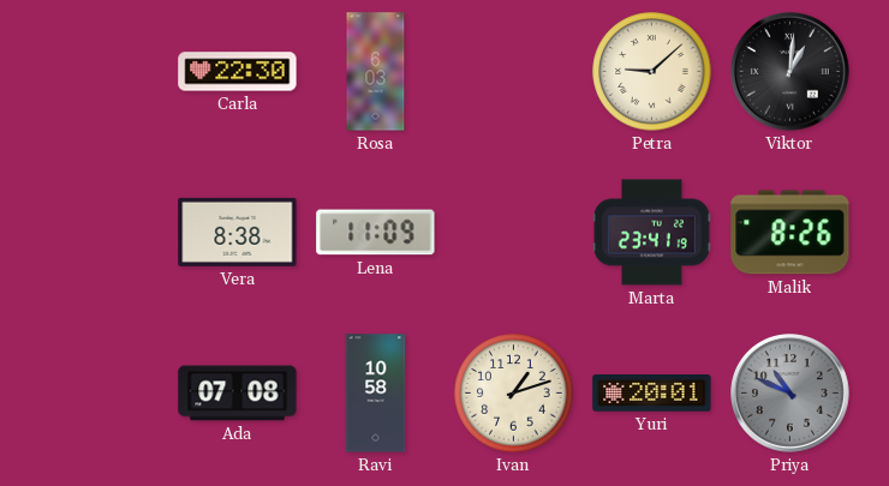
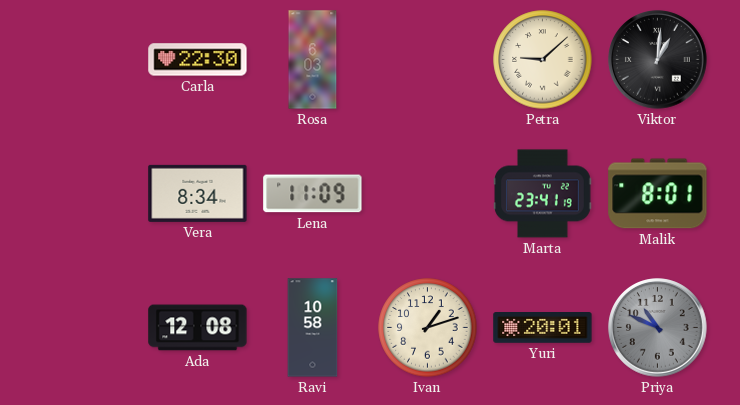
Vera: 8:38 -> 8:34 (198, 193)
Malik: 8:26 -> 8:01 (658, 194)
Ada: 07:08 -> 12:08 (198, 328)
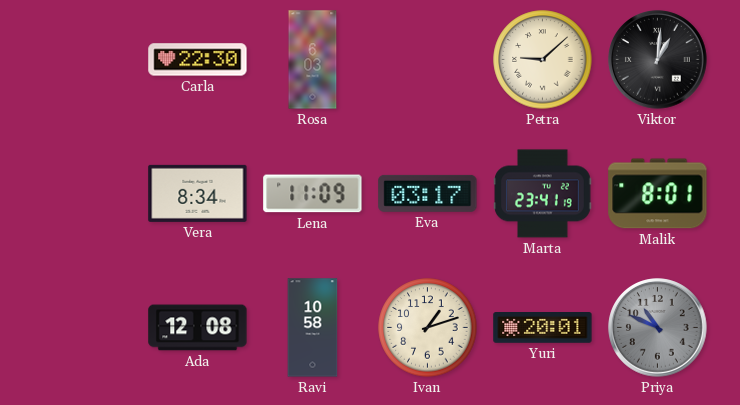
Eva: none -> 03:17 (428, 193)
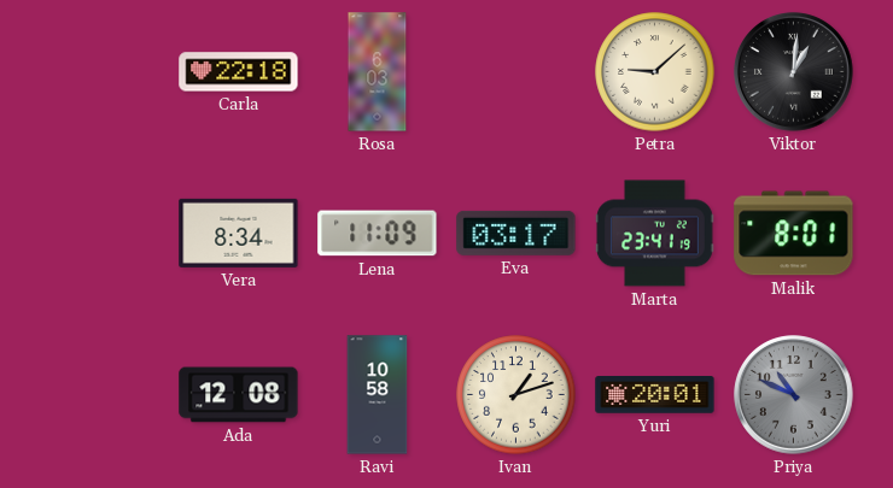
Carla: 22:30 -> 22:18 (239, 72)
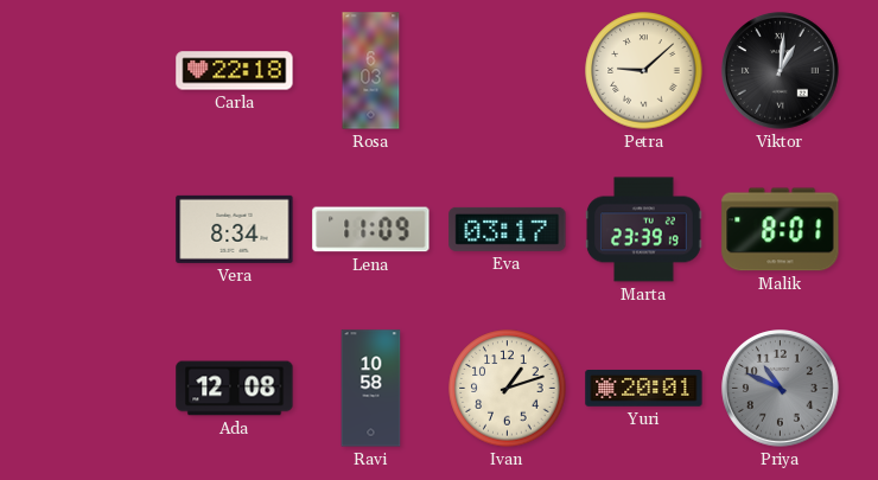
Marta: 23:41 -> 23:39 (644, 230)
